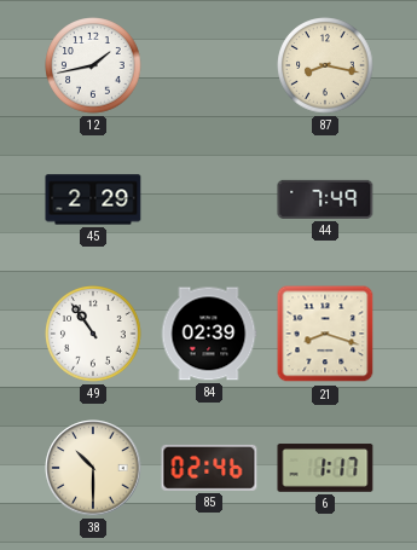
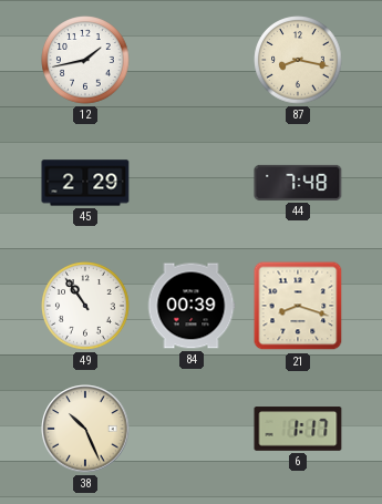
44: 7:49 -> 7:48 (298, 183)
84: 02:39 -> 00:39 (192, 306)
38: 10:30 -> 10:26 (85, 429)
85: 02:46 -> none (209, 468)
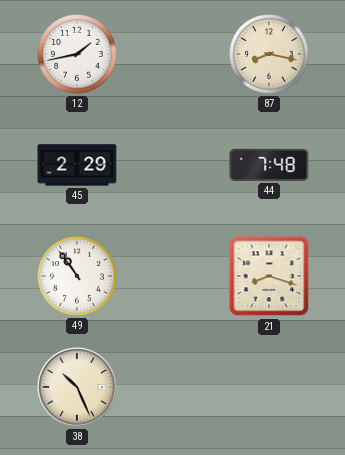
84: 00:39 -> none (192, 306)
6: 1:17 -> none (298, 429)
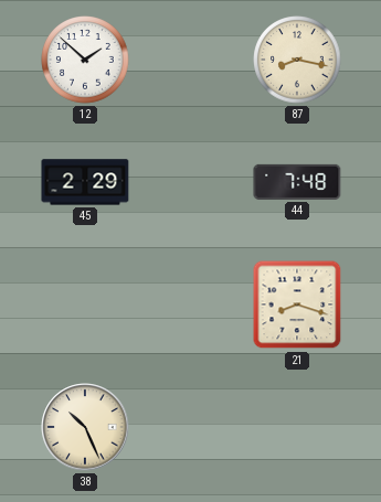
12: 1:43 -> 1:52 (85, 60)
49: 10:54 -> none (77, 276)
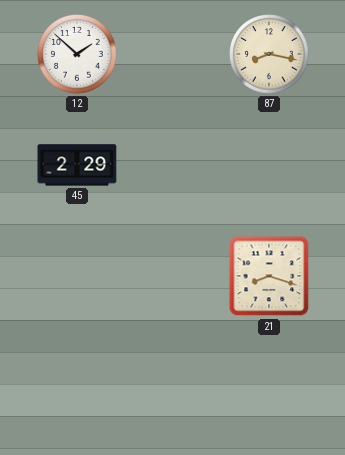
44: 7:48 -> none (297, 182)
38: 10:26 -> none (85, 427)
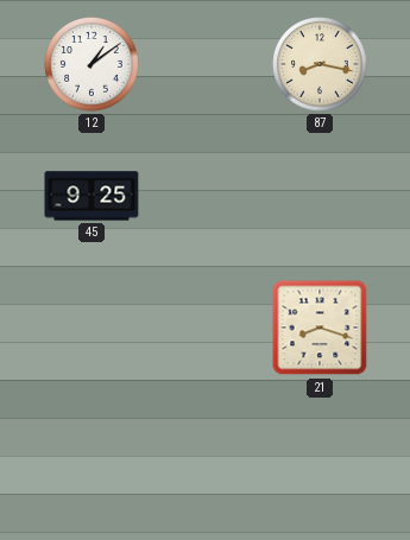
12: 1:52 -> 1:09 (92, 64)
45: 2:29 -> 9:25 (92, 196)
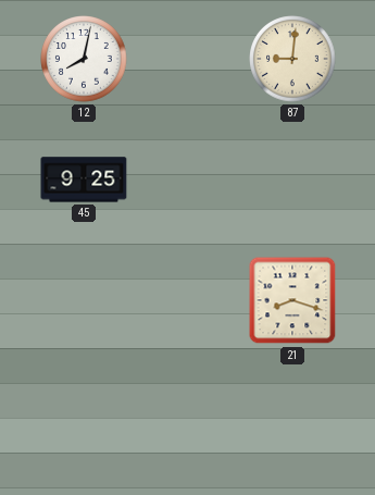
12: 1:09 -> 8:02 (84, 59)
87: 8:17 -> 9:01 (292, 59)
